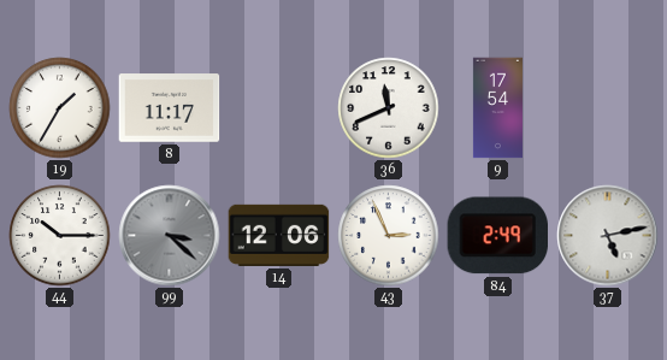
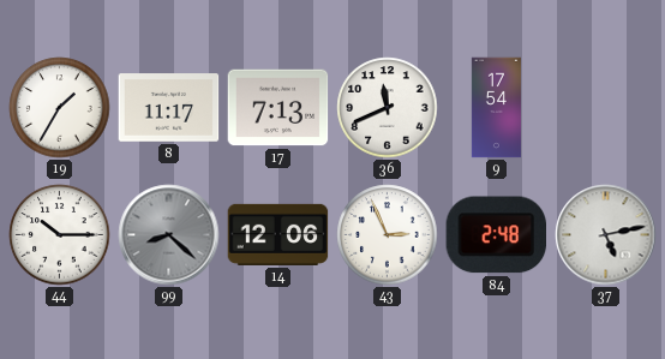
17: none -> 7:13 (278, 108)
99: 3:22 -> 8:22 (169, 235)
84: 2:49 -> 2:48 (496, 235)
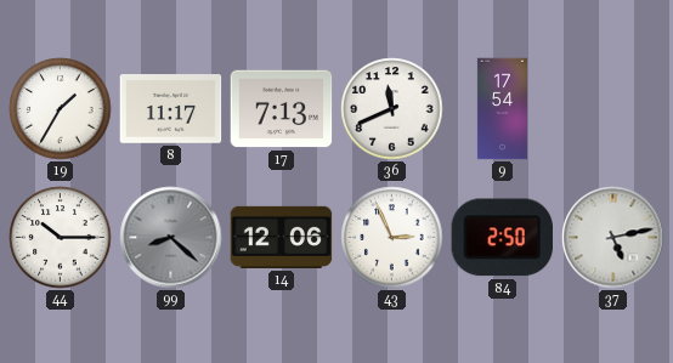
84: 2:48 -> 2:50 (502, 238)
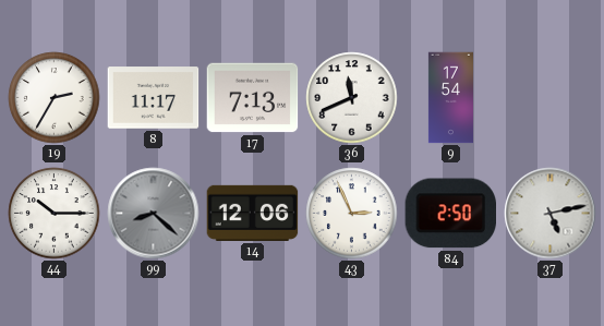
19: 1:35 -> 2:35 (55, 98)
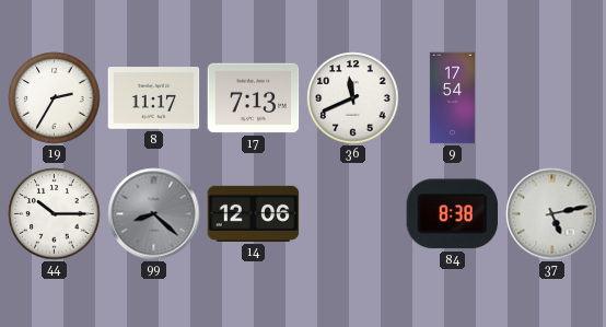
43: 2:56 -> none (352, 214)
84: 2:50 -> 8:38 (452, 214)
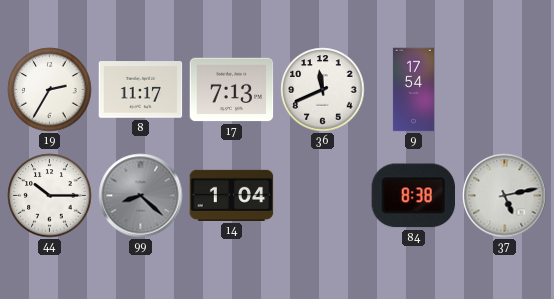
14: 12:06 -> 1:04 (232, 195)
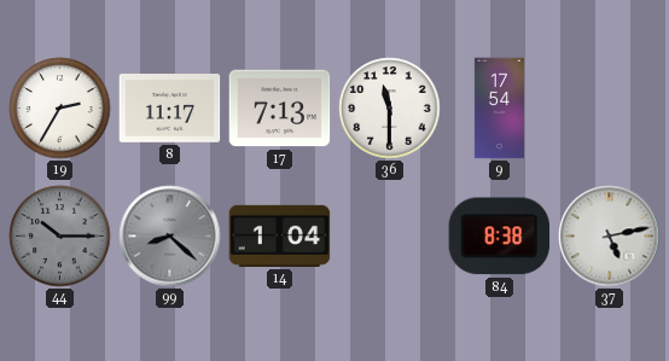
36: 11:41 -> 11:30 (390, 109)
44 dial: white -> grey (60, 237)
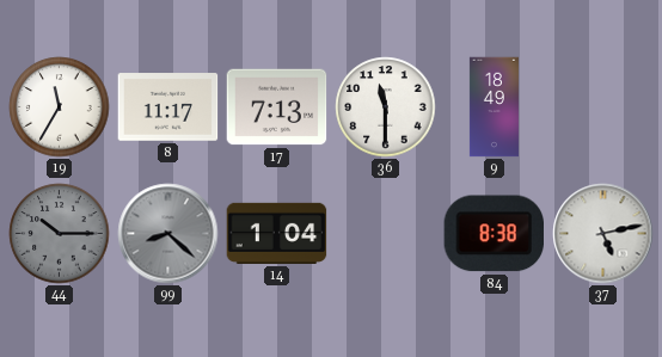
19: 2:35 -> 11:35 (60, 107)
9: 17:54 -> 18:49 (494, 107)
